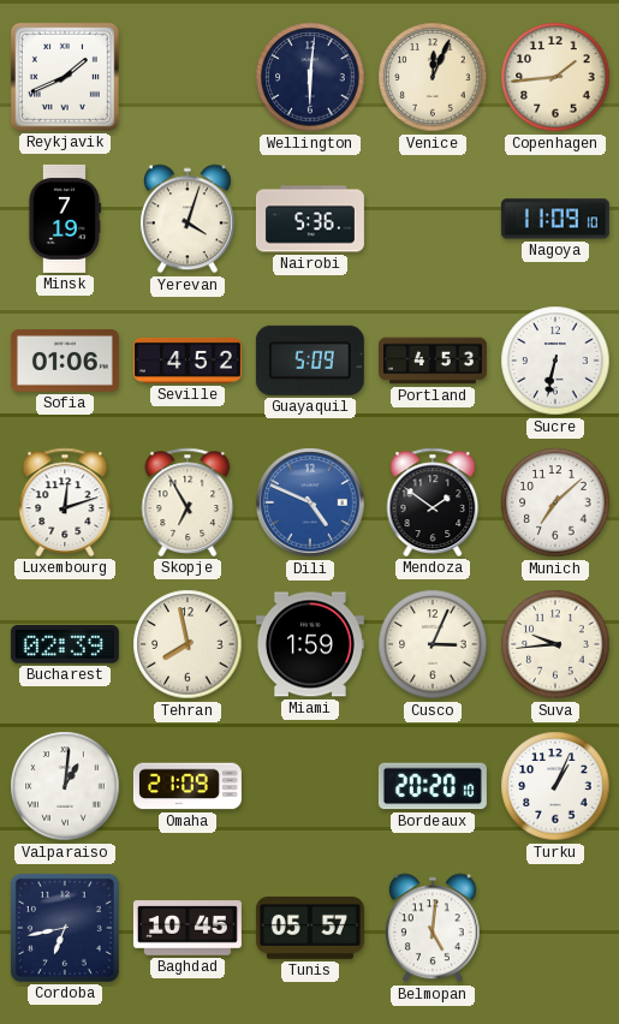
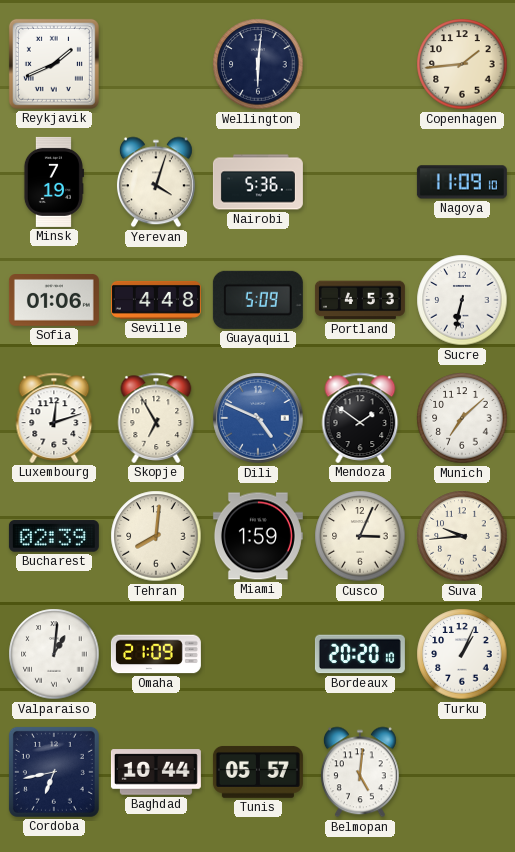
Venice: 12:04 -> none (433, 77)
Seville: 4:52 -> 4:48 (156, 300)
Tehran: 7:58 -> 8:01 (156, 536)
Baghdad: 10:45 -> 10:44 (156, 772)
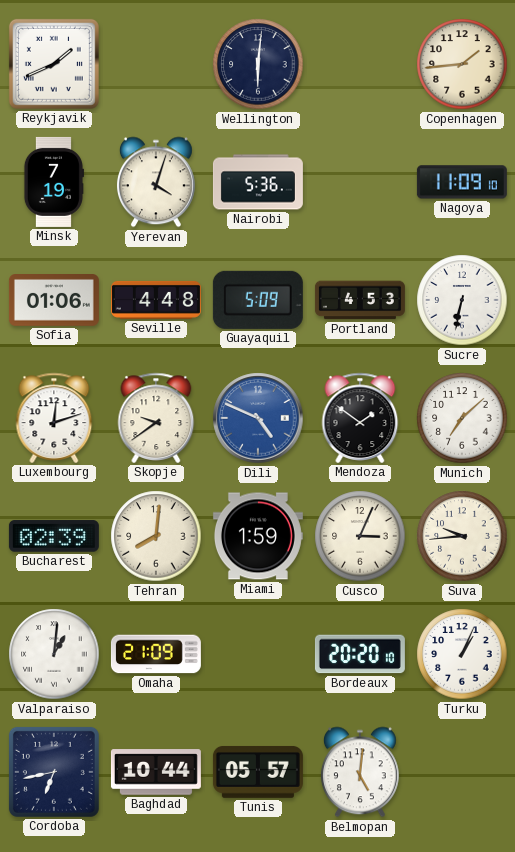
Skopje: 6:55 -> 9:39 (156, 418)
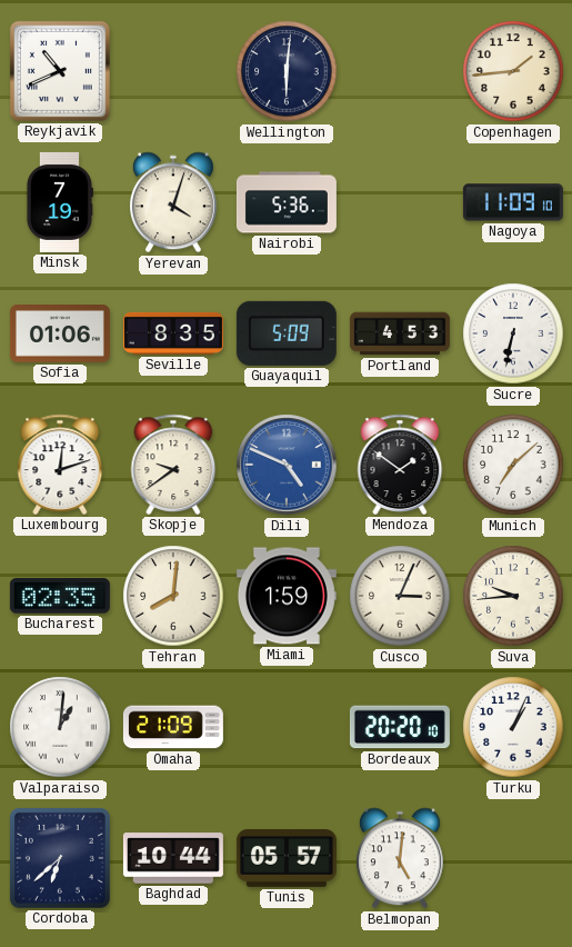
Reykjavik: 1:41 -> 10:41 (60, 71)
Seville: 4:48 -> 8:35 (173, 333)
Bucharest: 02:39 -> 02:35 (60, 596)
Cordoba: 6:43 -> 6:38 (60, 858)
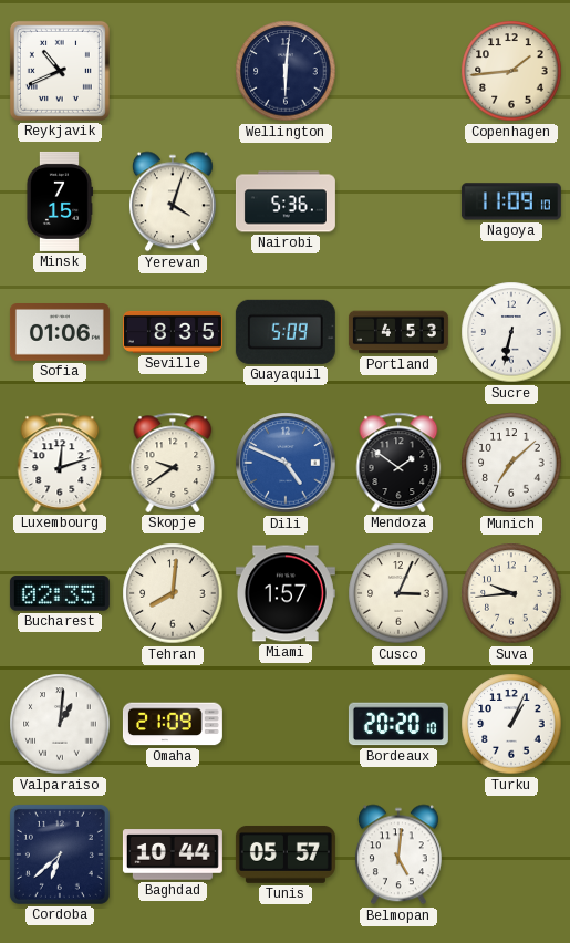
Minsk: 7:19 -> 7:15 (59, 201)
Miami: 1:59 -> 1:57 (286, 593)
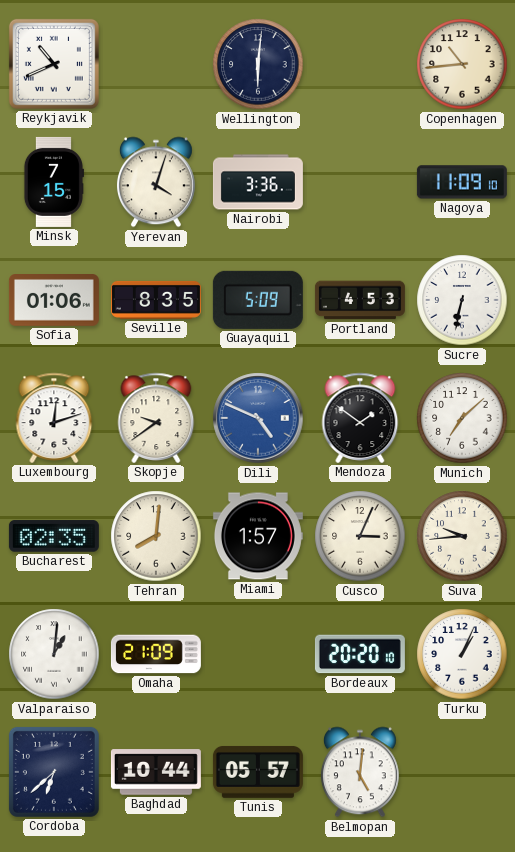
Copenhagen: 1:44 -> 10:44 (462, 64)
Nairobi: 5:36 -> 3:36 (258, 182)
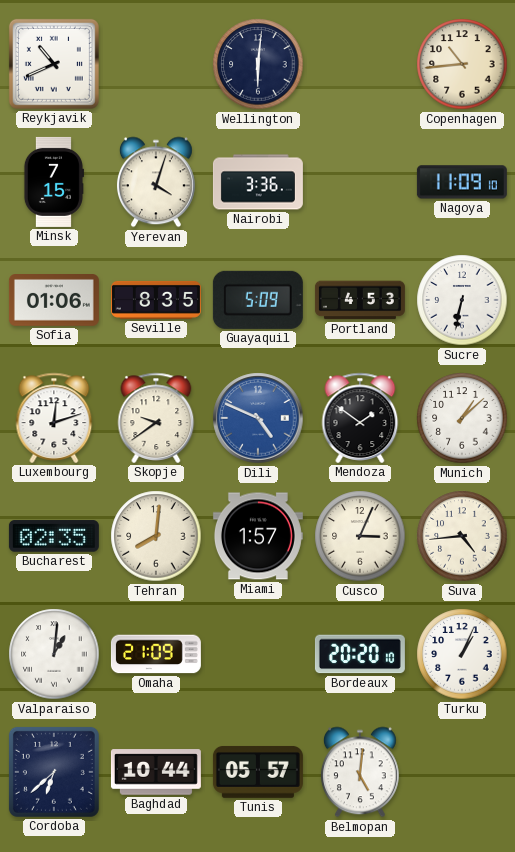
Munich: 7:08 -> 1:08 (462, 418)
Suva: 9:44 -> 4:44 (462, 536)
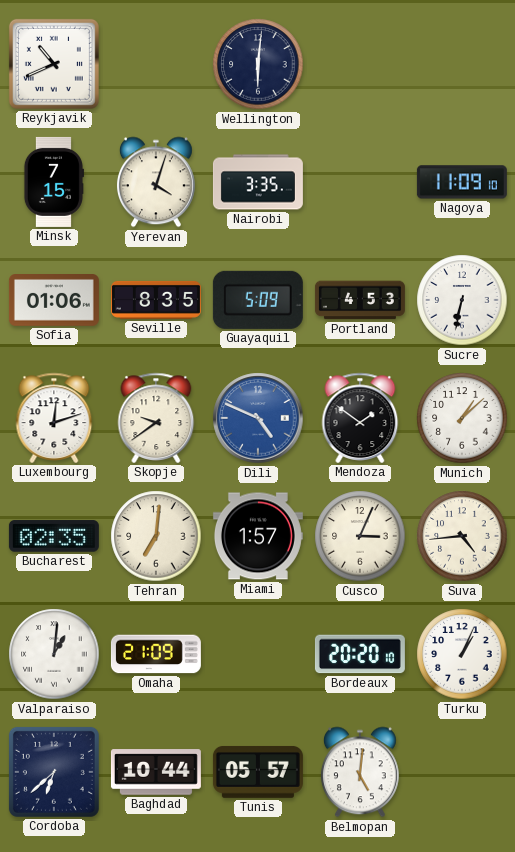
Copenhagen: 10:44 -> none (462, 64)
Nairobi: 3:36 -> 3:35 (258, 182)
Tehran: 8:01 -> 7:01 (156, 536)
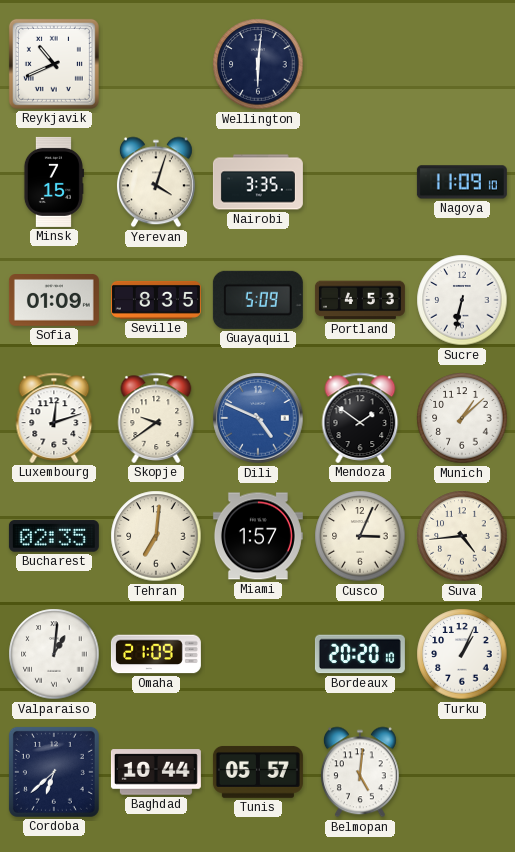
Sofia: 01:06 -> 01:09 (54, 301)
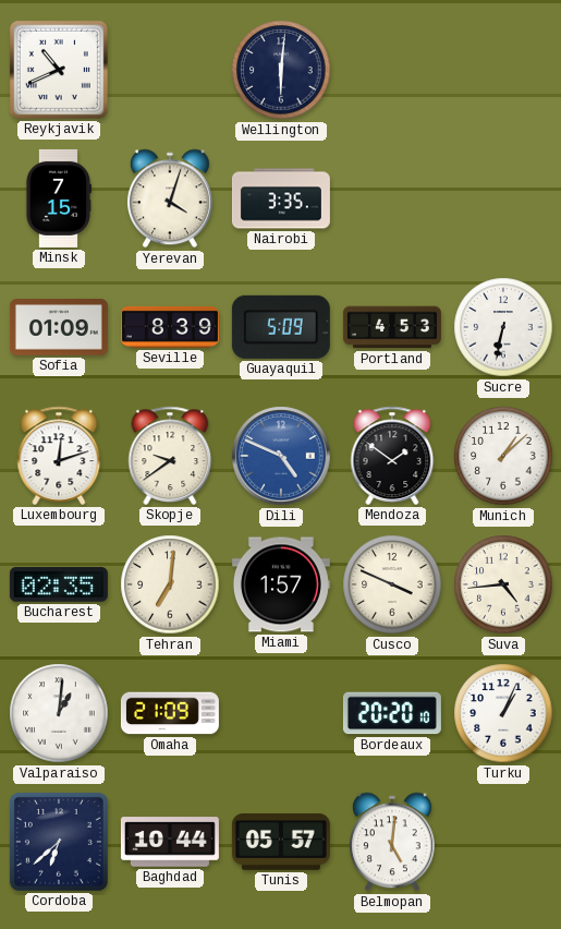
Nagoya: 11:09 -> none (462, 182)
Seville: 8:35 -> 8:39 (170, 327)
Cusco: 3:04 -> 3:49 (392, 584)
